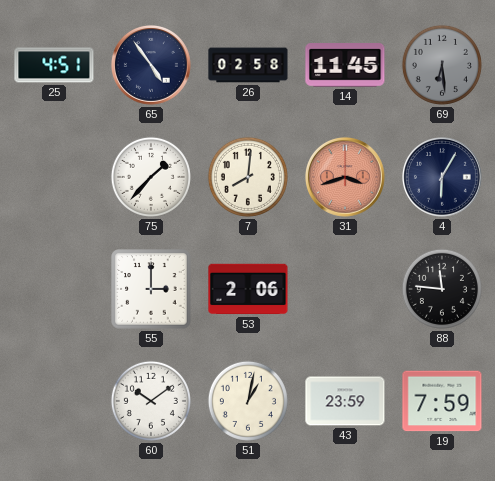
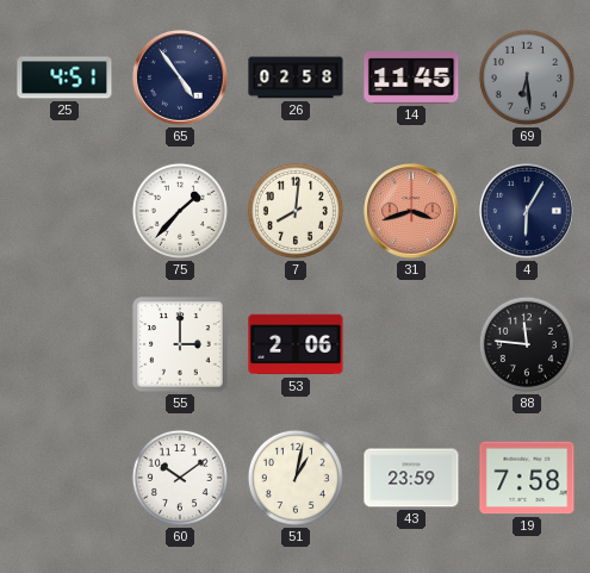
19: 7:59 -> 7:58 (527, 478)
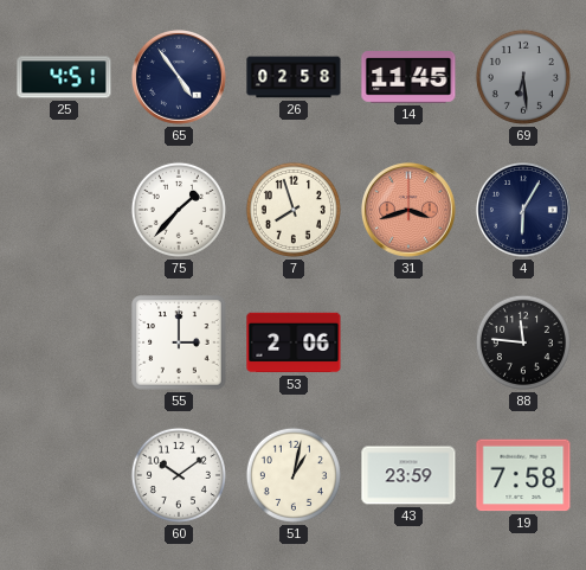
7: 8:01 -> 7:57 (294, 210)
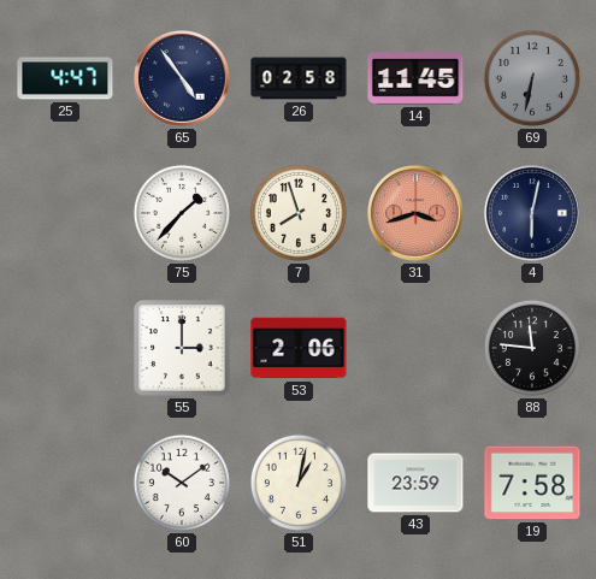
25: 4:51 -> 4:47 (65, 78)
69: 6:29 -> 6:32 (532, 78)
4: 6:05 -> 6:02 (532, 213)
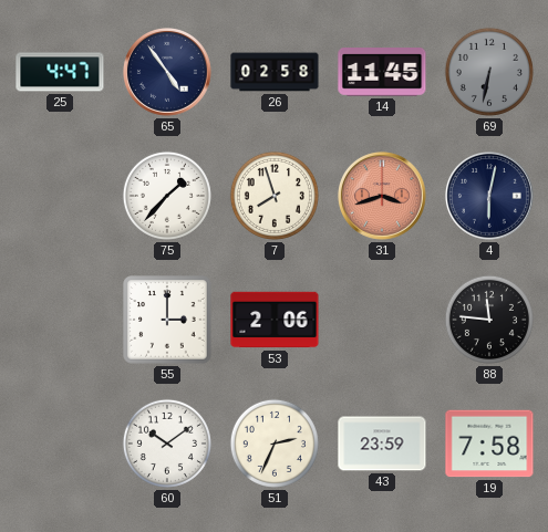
51: 1:02 -> 2:34 (275, 444)
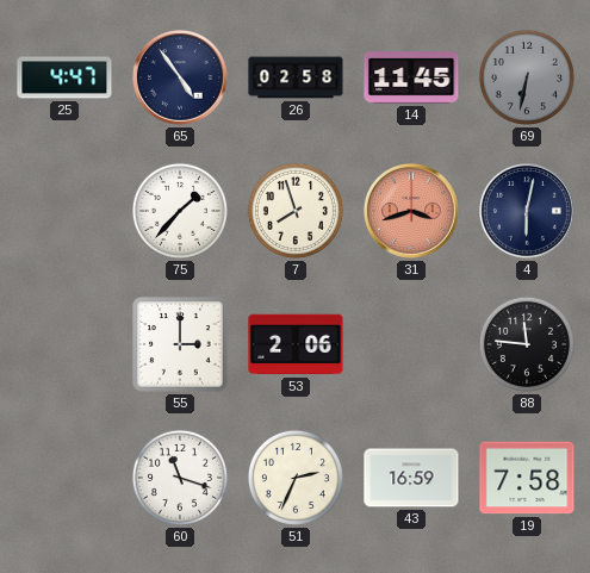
60: 10:09 -> 11:18 (180, 478)
43: 23:59 -> 16:59 (411, 478)
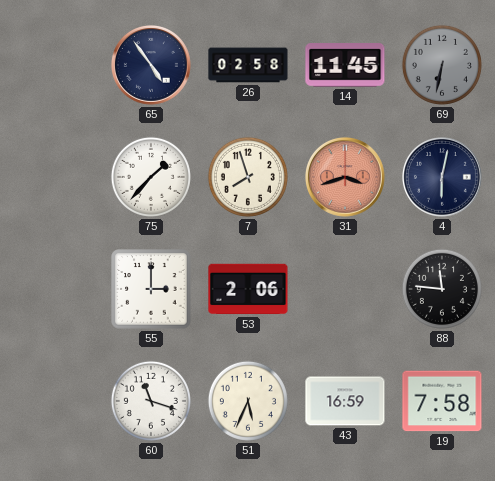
25: 4:47 -> none (64, 77)
51: 2:34 -> 5:34 (248, 401)
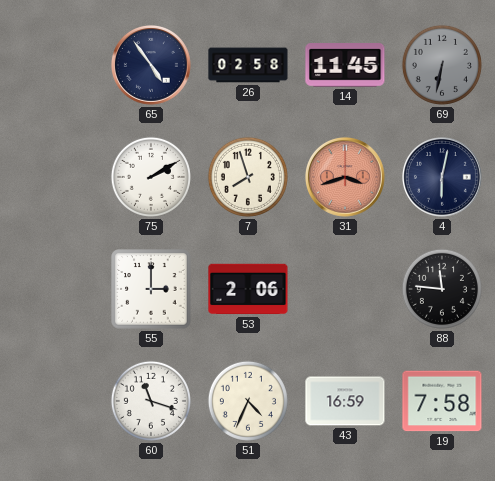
75: 1:37 -> 2:10 (151, 177)
51: 5:34 -> 4:34 (248, 401)
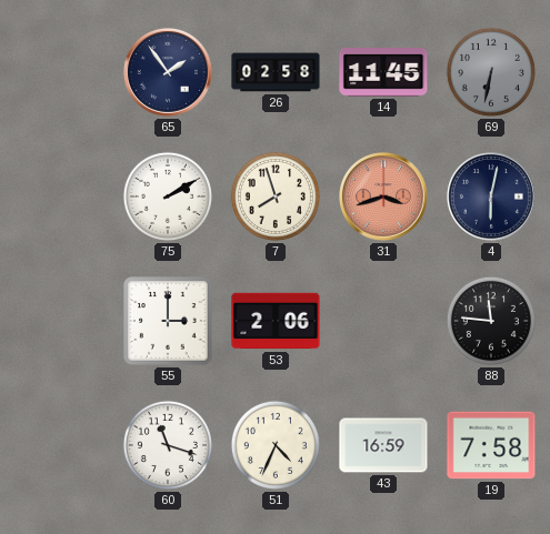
65: 4:54 -> 1:54 (168, 72)
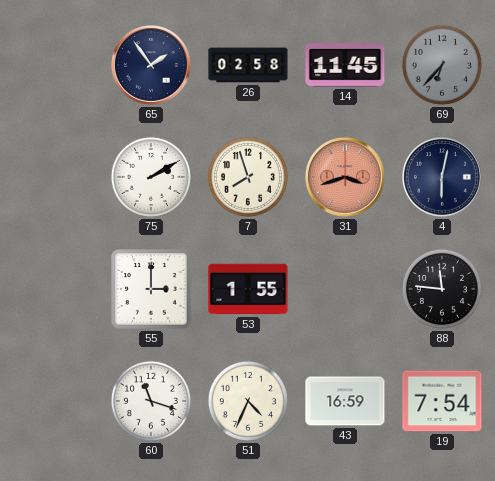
69: 6:32 -> 6:37 (442, 65)
53: 2:06 -> 1:55 (248, 289)
19: 7:58 -> 7:54 (442, 401)
